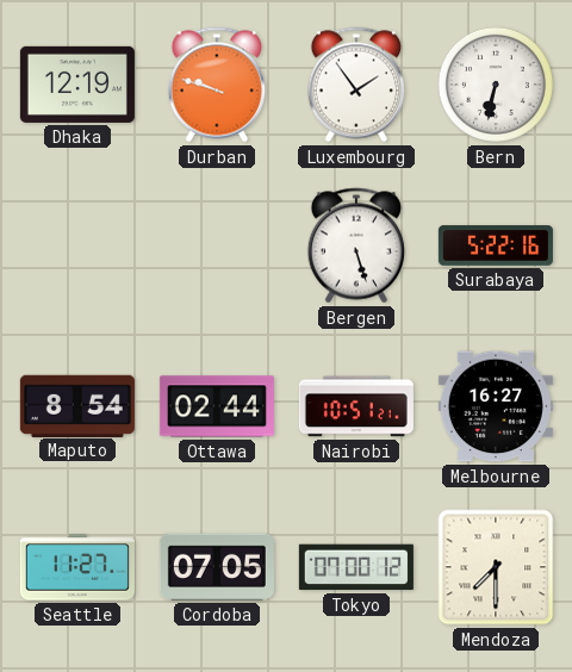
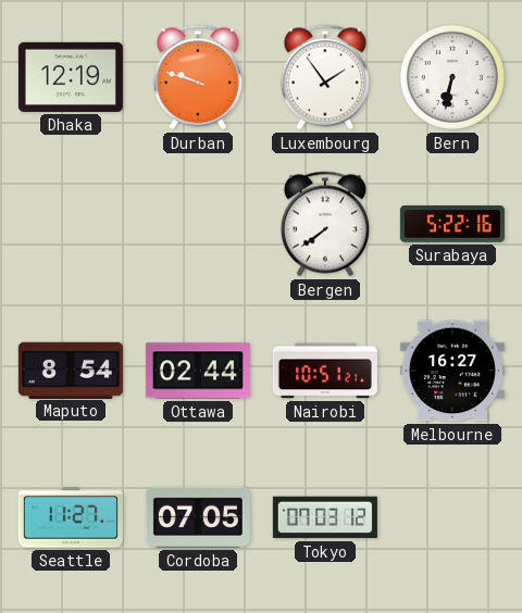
Bergen: 5:27 -> 7:39 (324, 224)
Tokyo: 07:00 -> 07:03 (325, 517)
Mendoza: 7:30 -> none (496, 567)
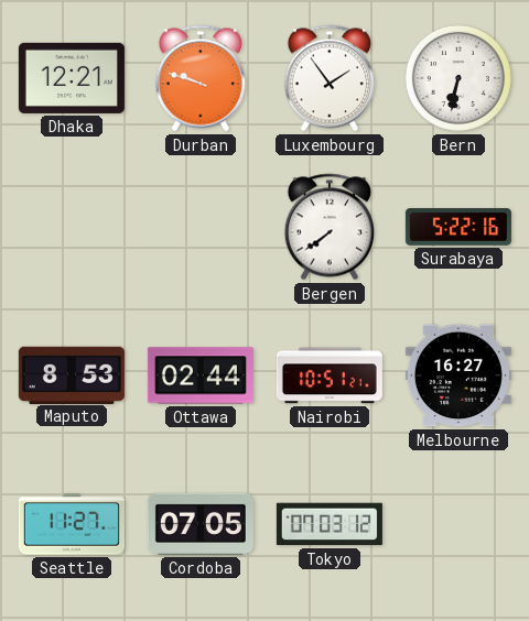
Dhaka: 12:19 -> 12:21 (72, 78)
Maputo: 8:54 -> 8:53 (72, 374)
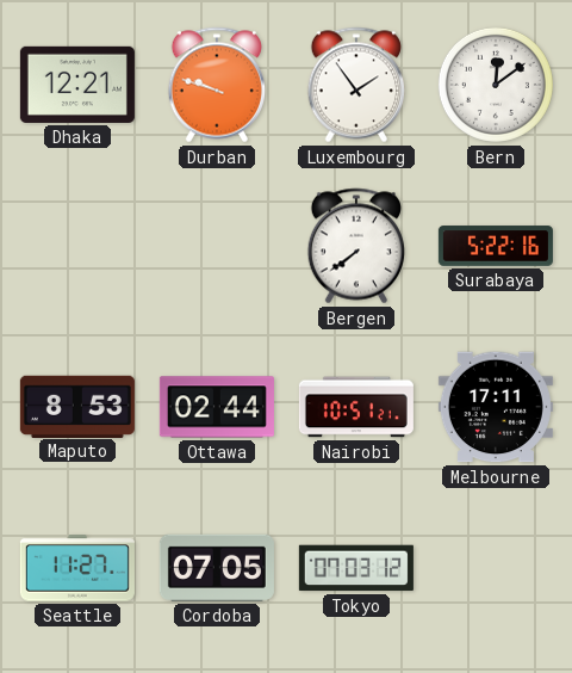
Bern: 6:32 -> 12:09 (496, 85)
Melbourne: 16:27 -> 17:11 (496, 407)
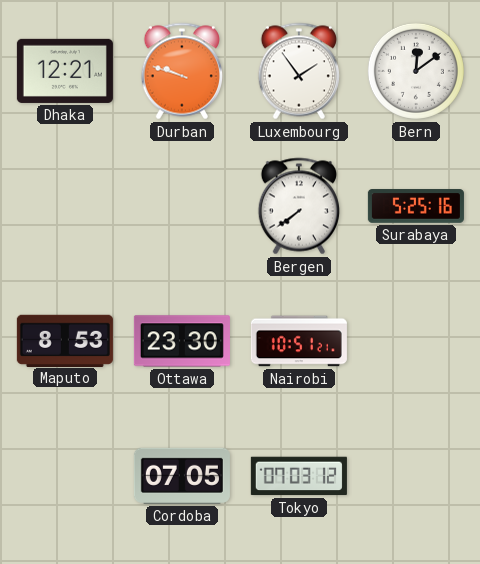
Surabaya: 5:22 -> 5:25 (416, 206)
Ottawa: 02:44 -> 23:30 (182, 341)
Melbourne: 17:11 -> none (496, 407)
Seattle: 11:27 -> none (77, 568)
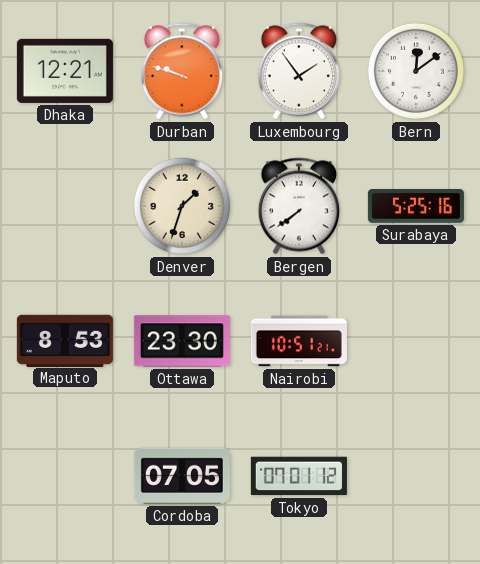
Denver: none -> 1:33 (182, 206)
Tokyo: 07:03 -> 07:01 (299, 476)
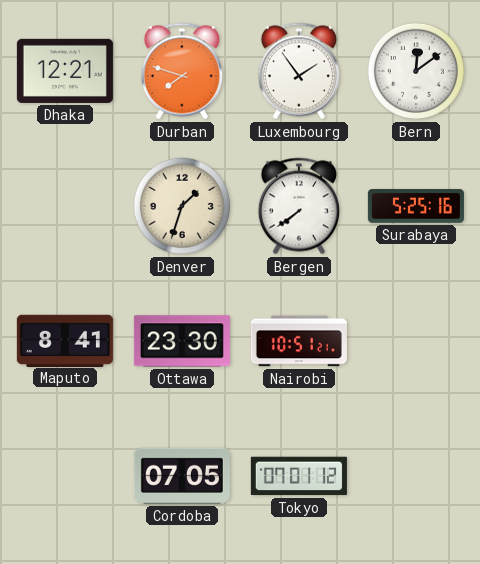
Durban: 9:48 -> 7:48 (181, 71)
Maputo: 8:53 -> 8:41 (65, 340)
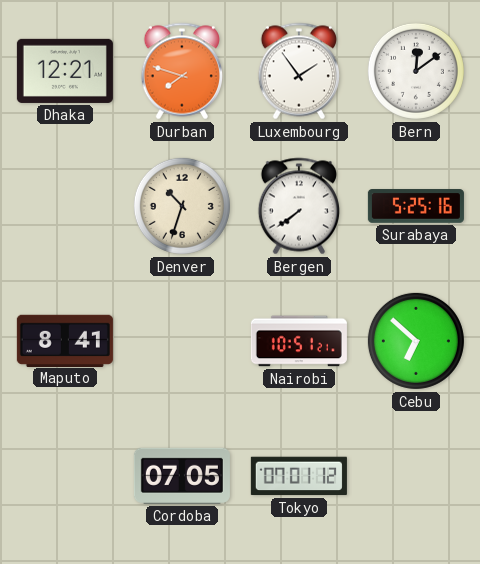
Denver: 1:33 -> 10:33 (182, 206)
Ottawa: 23:30 -> none (182, 341)
Cebu: none -> 6:52 (416, 341)
